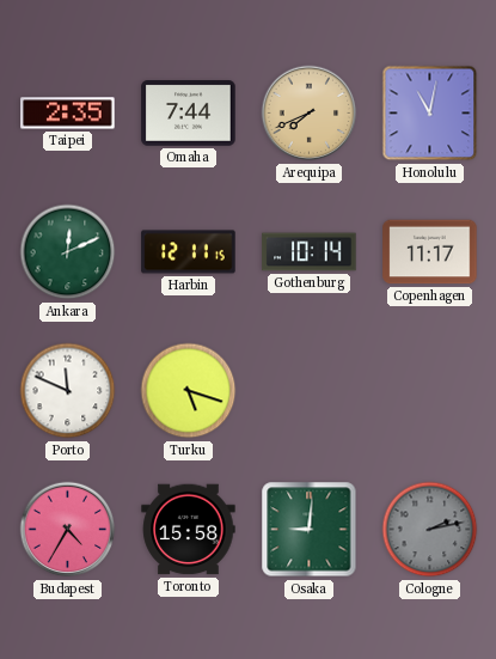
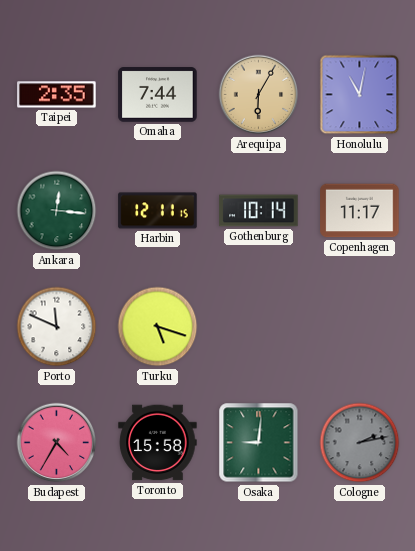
Arequipa: 7:41 -> 6:05 (259, 95)
Ankara: 12:11 -> 12:16 (57, 211)
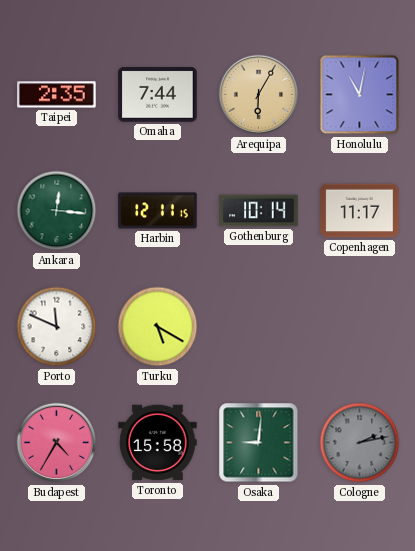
Turku: 5:18 -> 5:20 (158, 327)
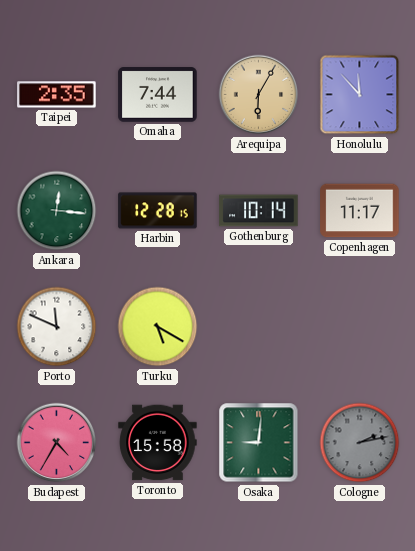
Honolulu: 11:02 -> 11:53 (360, 95)
Harbin: 12:11 -> 12:28 (158, 211)
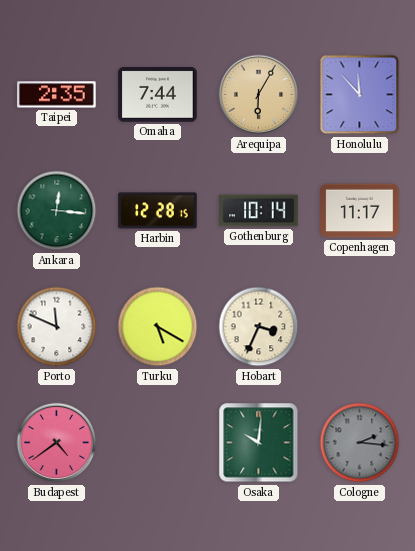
Hobart: none -> 3:34 (259, 327)
Budapest: 4:35 -> 4:39 (57, 443)
Toronto: 15:58 -> none (158, 443)
Osaka: 9:01 -> 10:01 (259, 443)
Cologne: 2:13 -> 2:16 (360, 443)
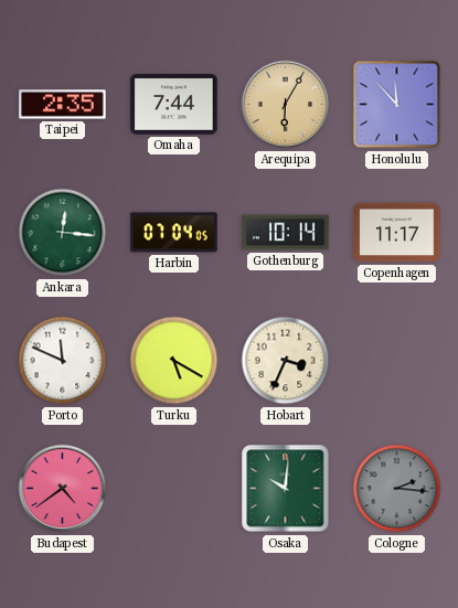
Harbin: 12:28 -> 07:04 (174, 233)
